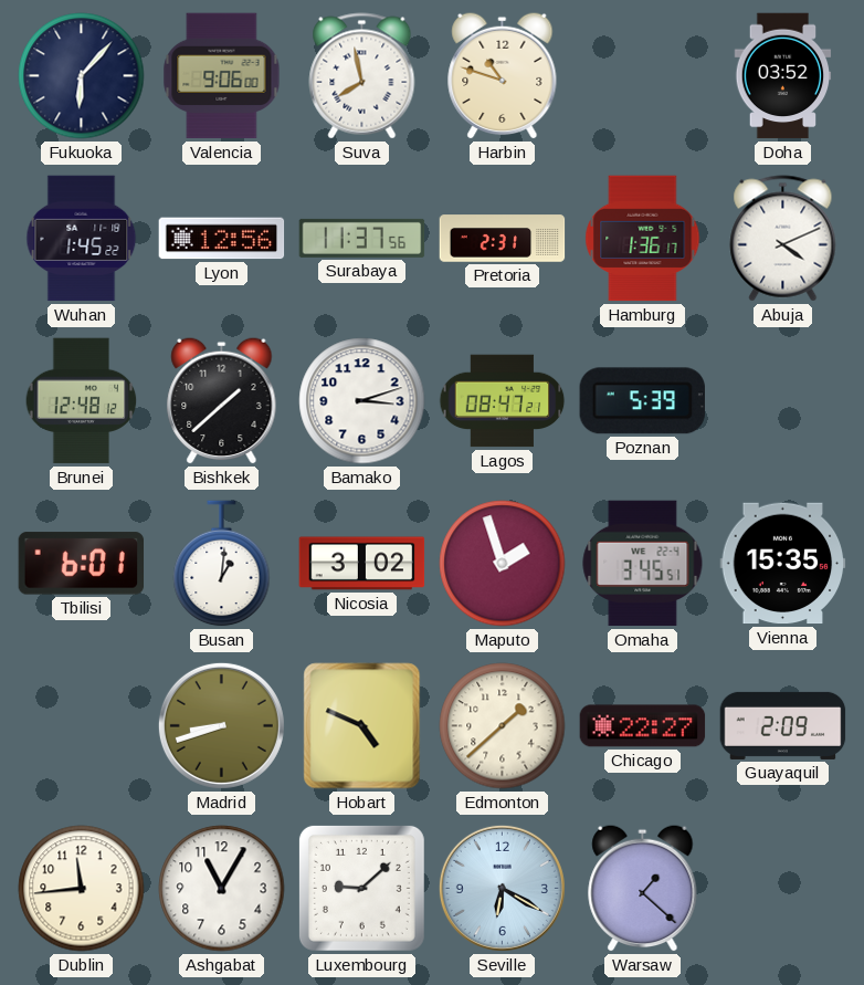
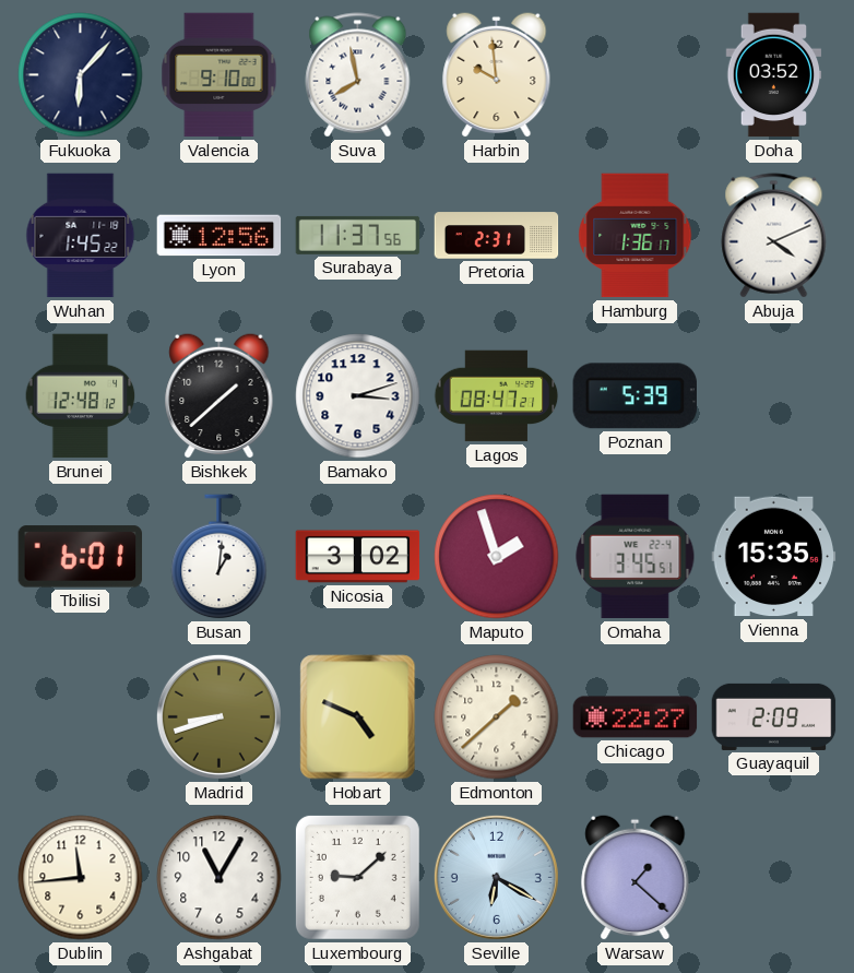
Valencia: 9:06 -> 9:10 (220, 75)
Harbin: 10:48 -> 9:59 (497, 74)
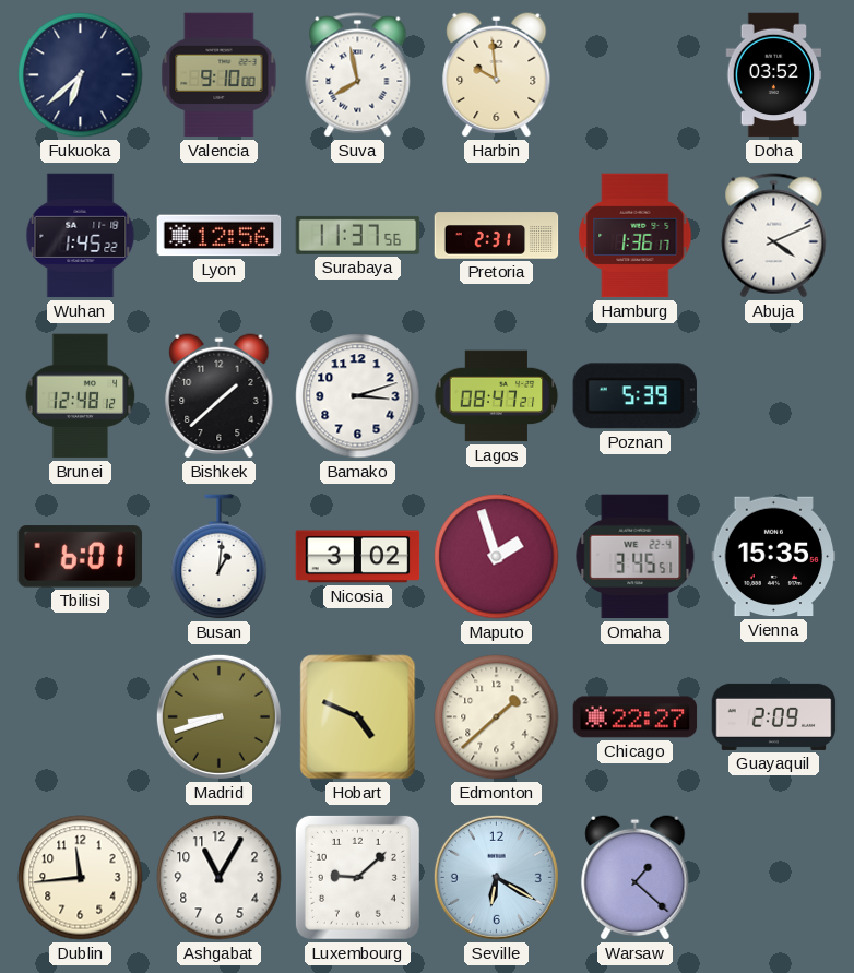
Fukuoka: 6:07 -> 6:38 (81, 75)
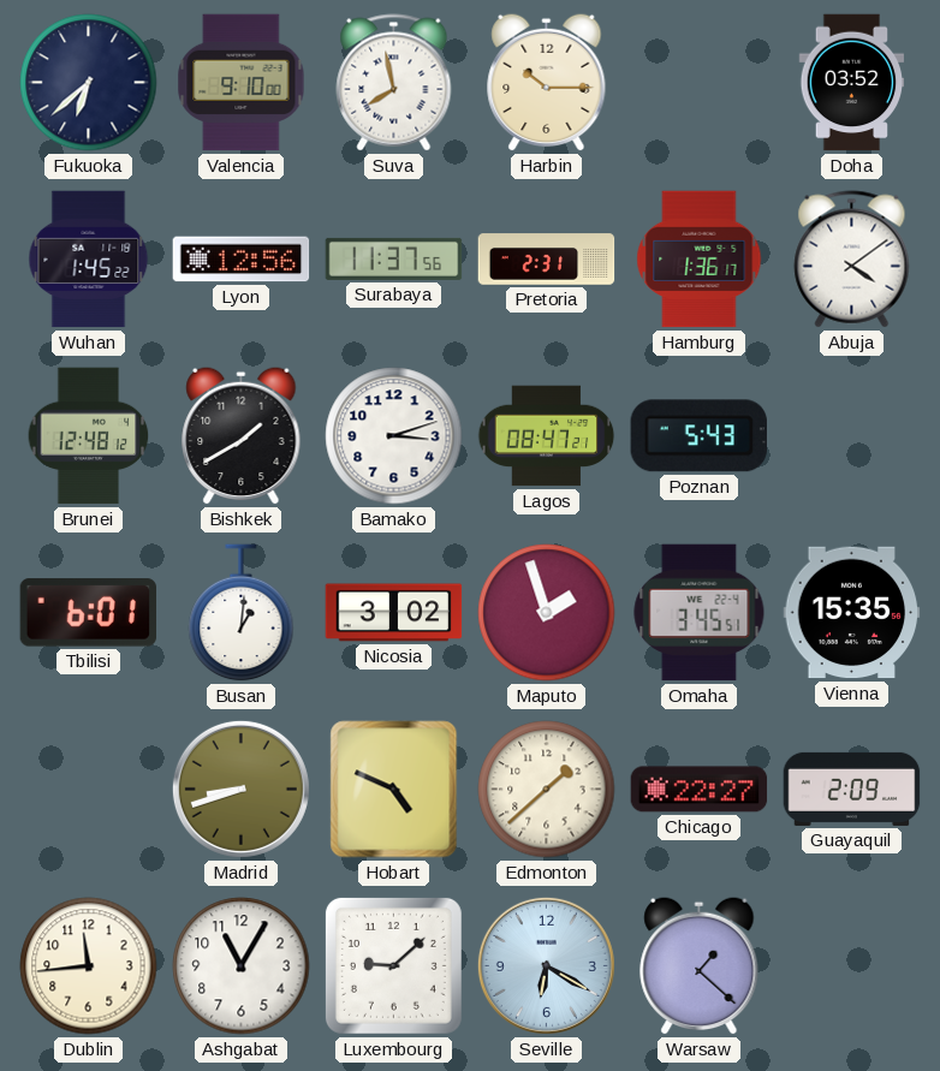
Harbin: 9:59 -> 10:15 (547, 82)
Abuja: 4:11 -> 4:09 (852, 260)
Bishkek: 1:38 -> 1:40 (242, 435)
Poznan: 5:39 -> 5:43 (698, 436)
